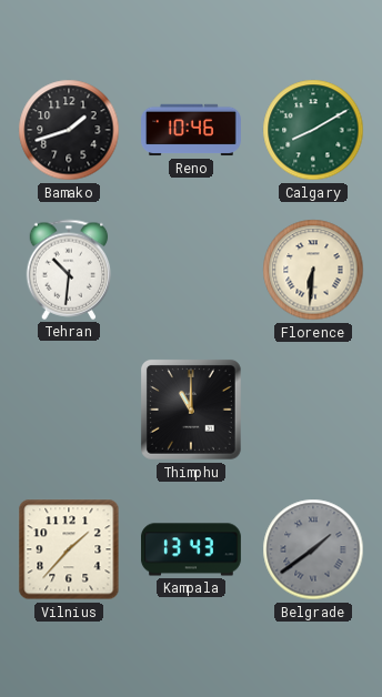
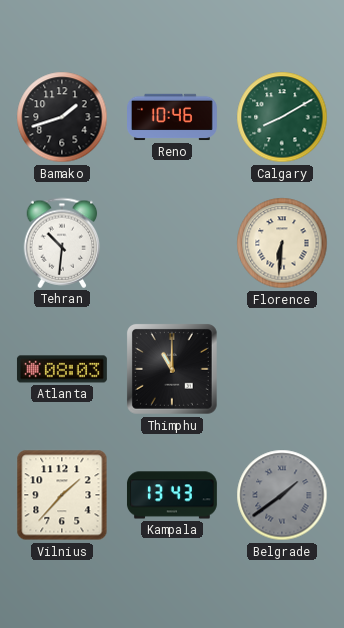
Atlanta: none -> 08:03 (62, 369)
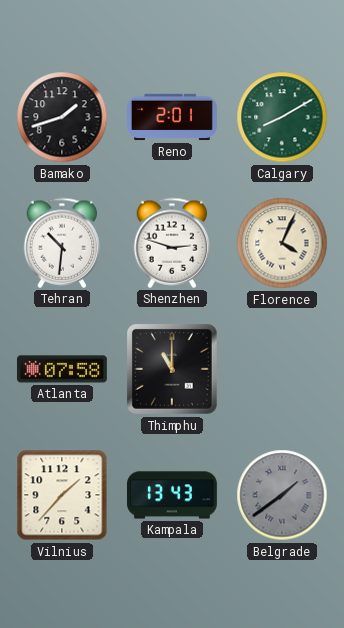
Reno: 10:46 -> 2:01 (173, 117)
Shenzhen: none -> 2:48 (172, 243)
Florence: 6:31 -> 4:04 (282, 243)
Atlanta: 08:03 -> 07:58 (62, 369)
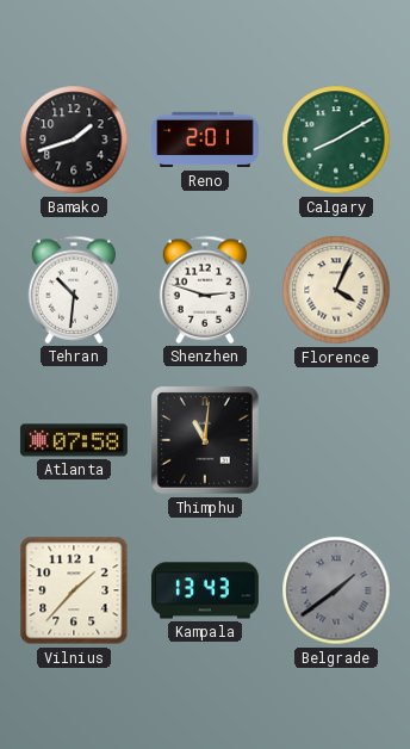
Thimphu: 11:00 -> 11:01 (206, 441)
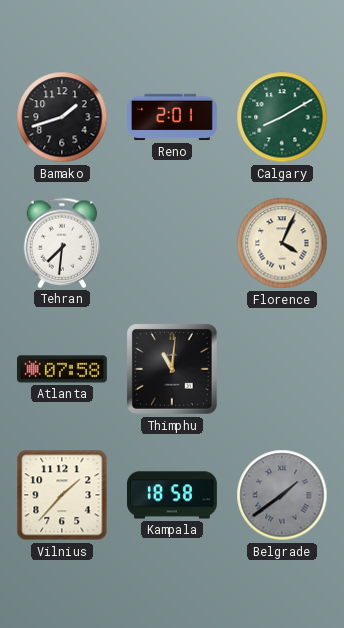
Tehran: 10:31 -> 7:31 (62, 243)
Shenzhen: 2:48 -> none (205, 290)
Kampala: 13:43 -> 18:58 (172, 495)
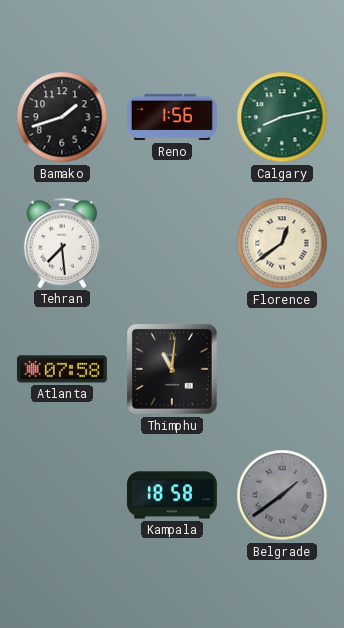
Reno: 2:01 -> 1:56 (173, 117)
Calgary: 8:10 -> 8:13 (282, 117)
Tehran: 7:31 -> 7:29 (62, 243)
Florence: 4:04 -> 12:39 (282, 243)
Vilnius: 1:37 -> none (62, 495)
